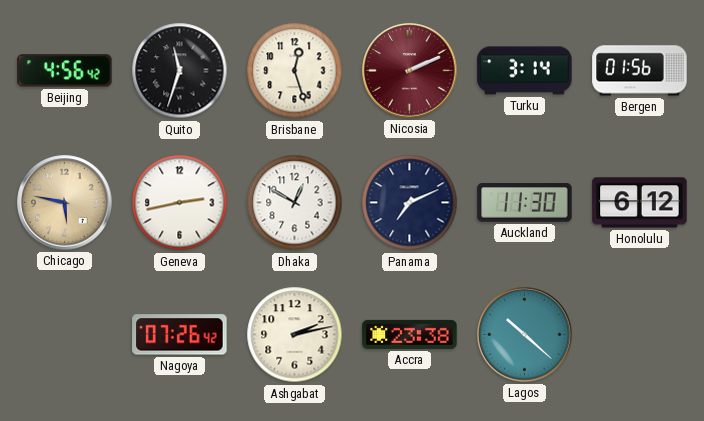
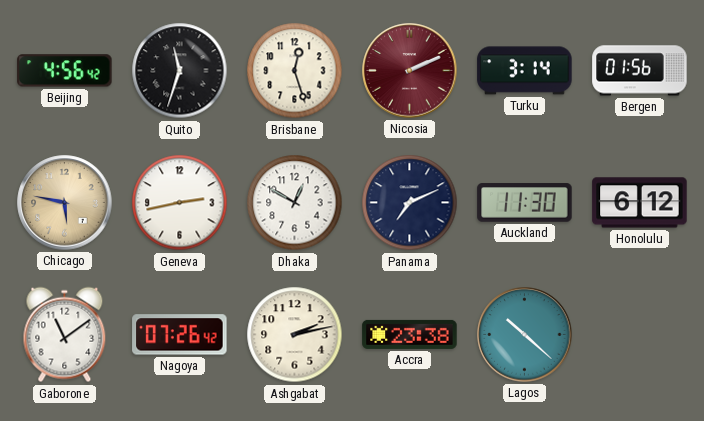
Gaborone: none -> 11:09 (65, 335)
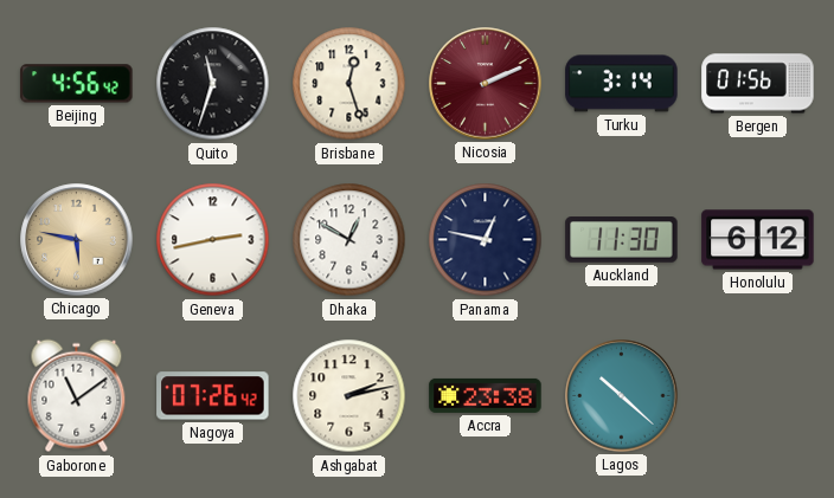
Panama: 7:11 -> 12:47 (486, 240)
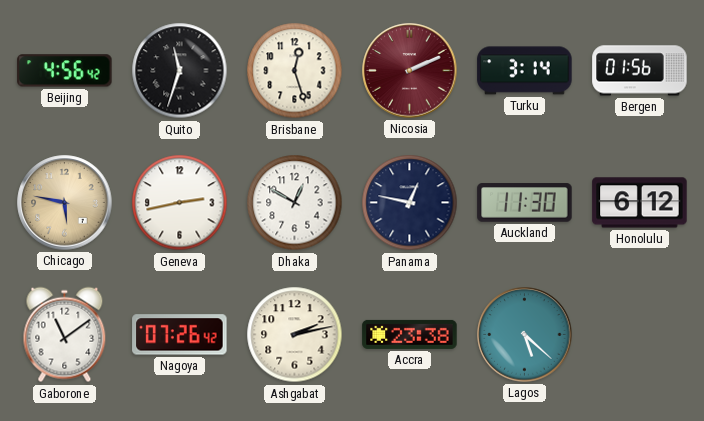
Lagos: 10:22 -> 5:22 (525, 335)
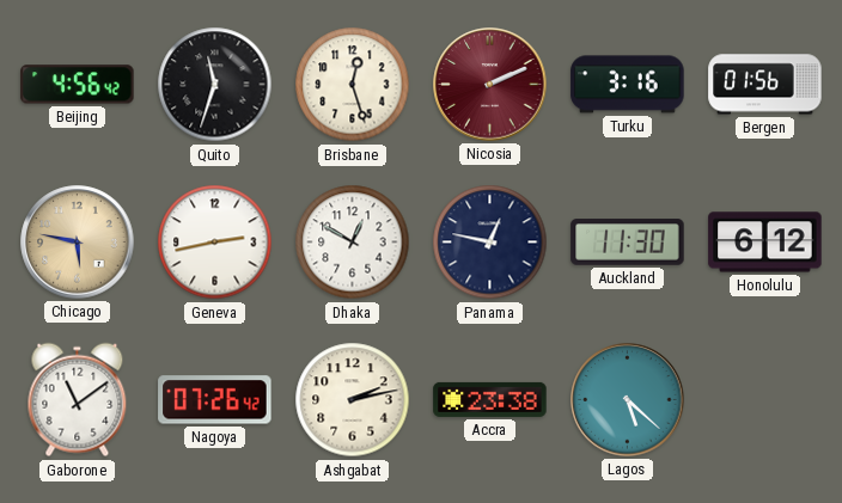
Turku: 3:14 -> 3:16 (628, 85)
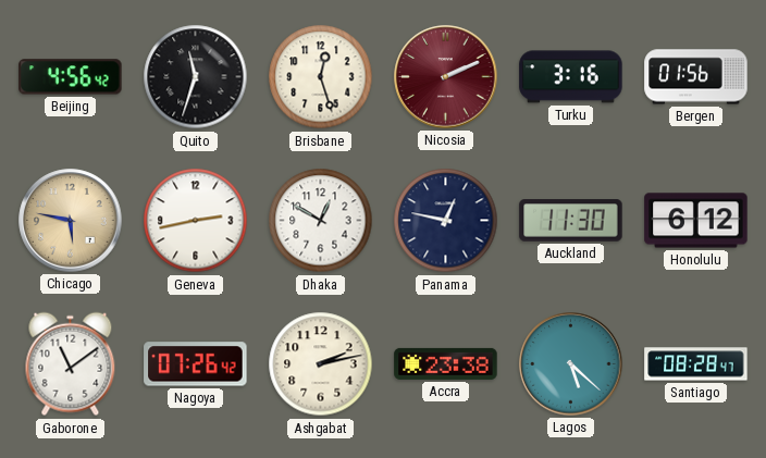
Santiago: none -> 08:28 (696, 364)
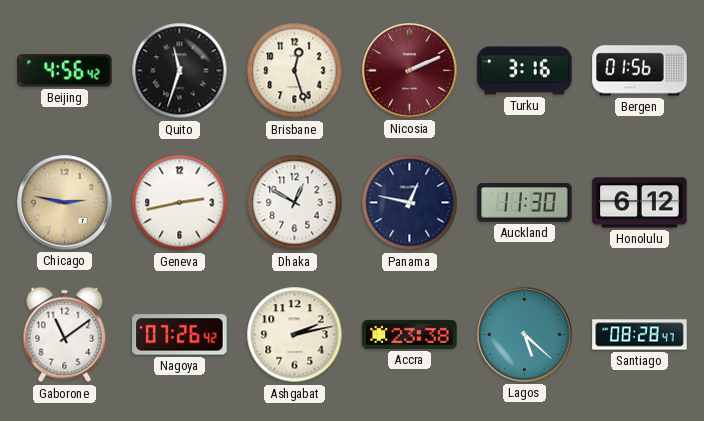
Chicago: 5:47 -> 2:47 (65, 203)
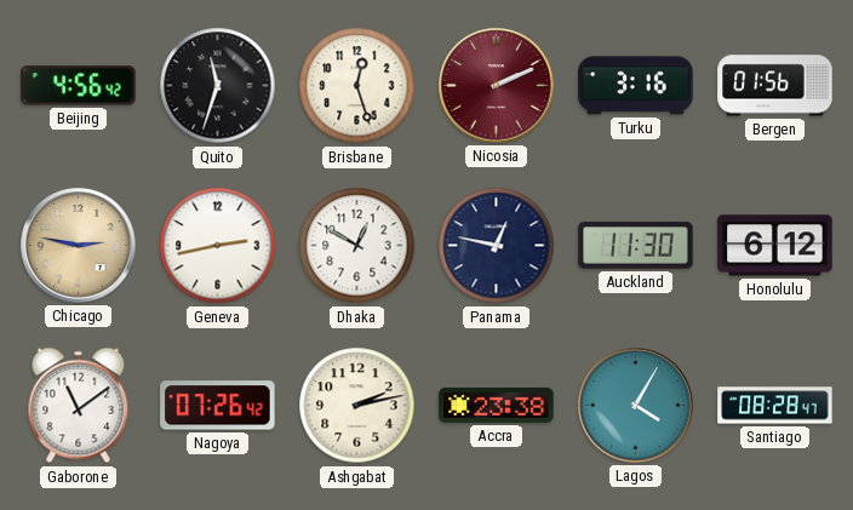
Lagos: 5:22 -> 4:05 (636, 406)
